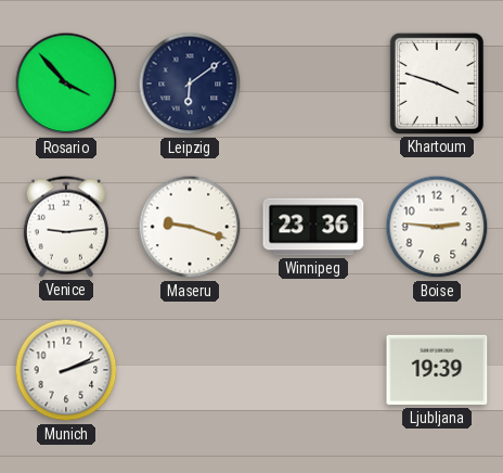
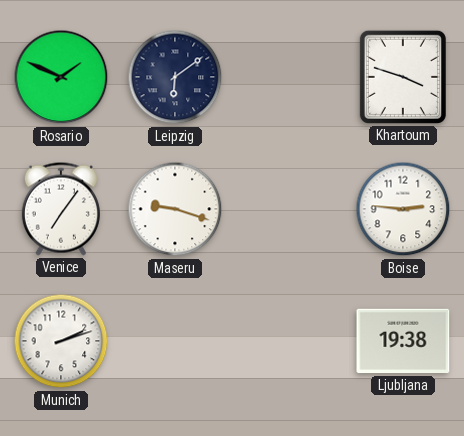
Rosario: 3:53 -> 1:49 (61, 77)
Venice: 9:14 -> 7:06 (61, 209)
Winnipeg: 23:36 -> none (313, 227)
Ljubljana: 19:39 -> 19:38 (403, 341)
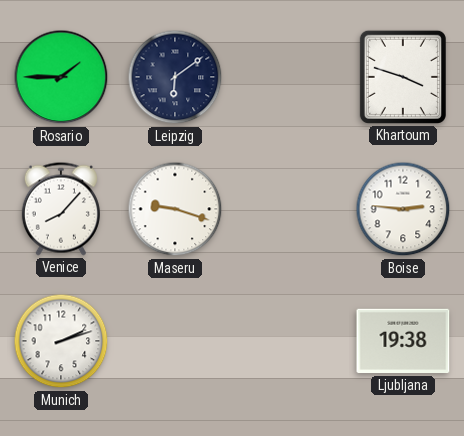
Rosario: 1:49 -> 1:45 (61, 77)
Venice: 7:06 -> 8:07 (61, 209)
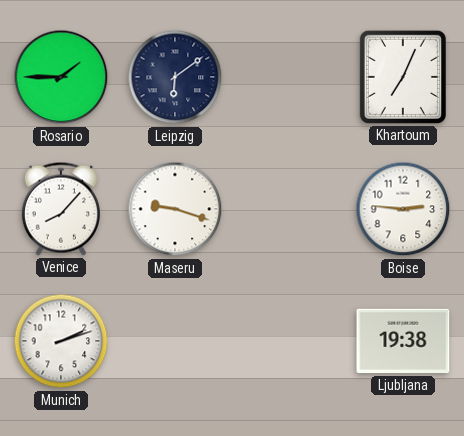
Khartoum: 3:48 -> 7:04 (403, 77)
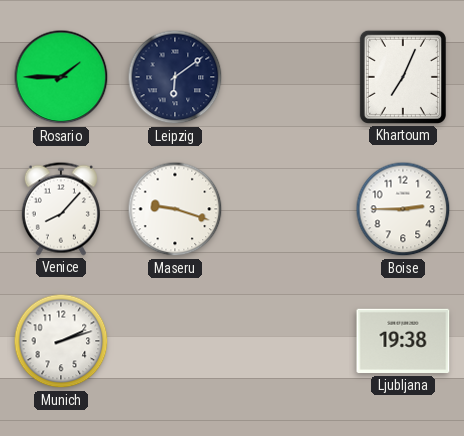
Boise: 2:46 -> 2:45 (403, 209)
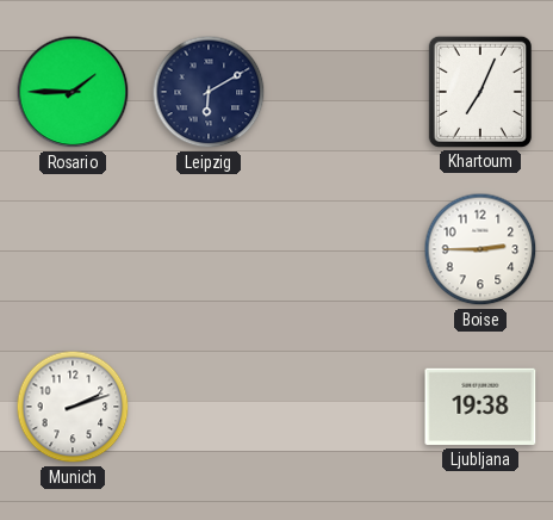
Leipzig: 6:09 -> 6:10 (209, 92)
Venice: 8:07 -> none (61, 209)
Maseru: 9:18 -> none (175, 209)
